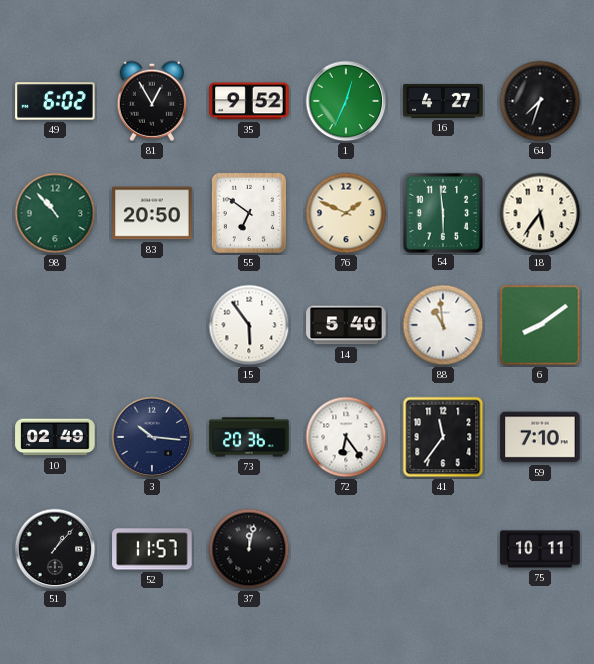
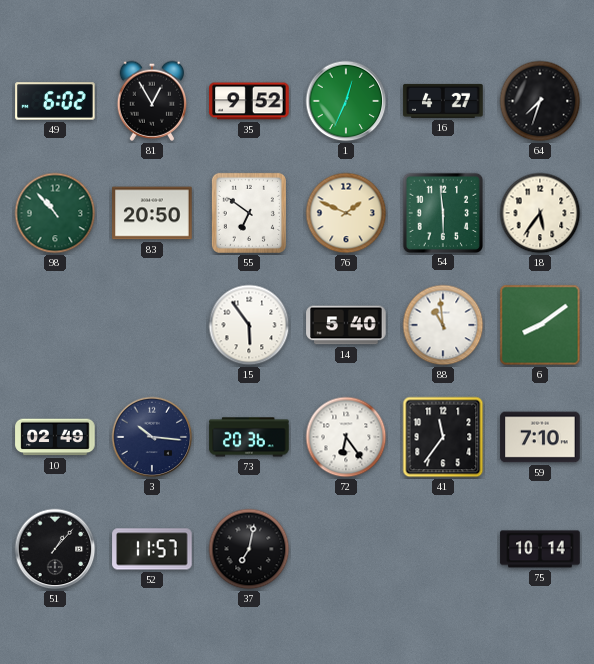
37: 12:02 -> 7:02 (249, 549)
75: 10:11 -> 10:14 (540, 549)
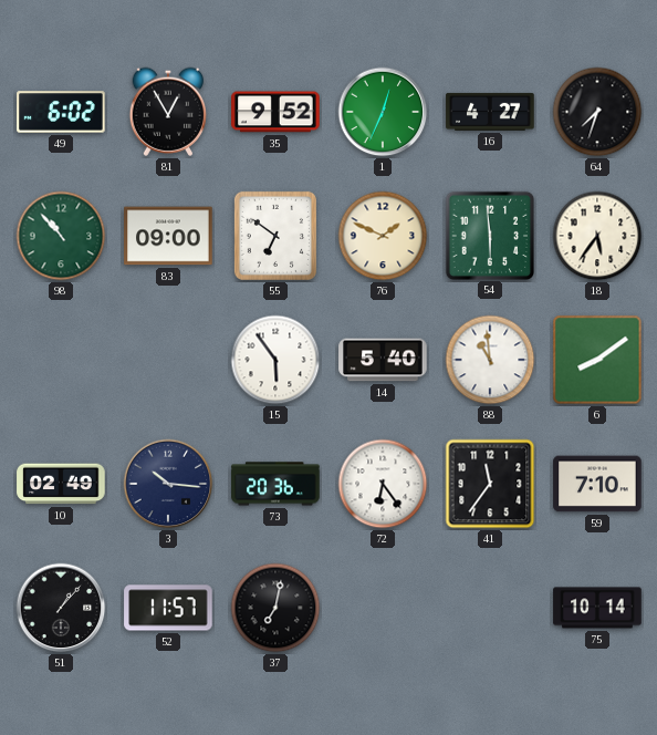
83: 20:50 -> 09:00 (168, 236)
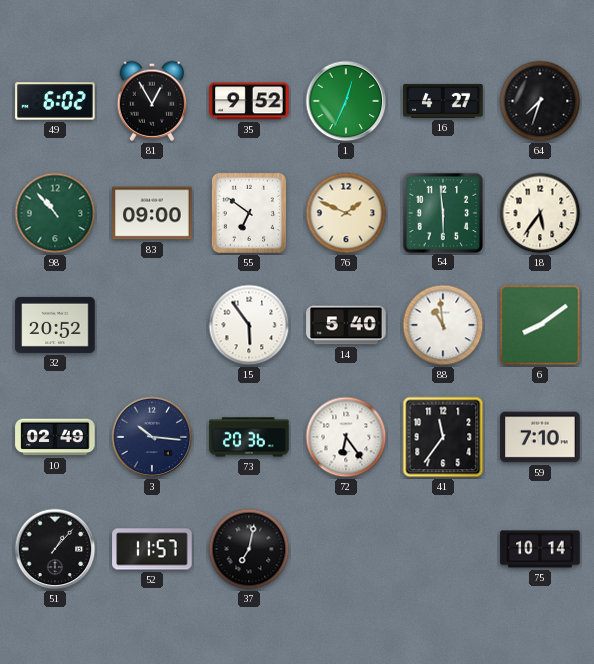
32: none -> 20:52 (55, 325)
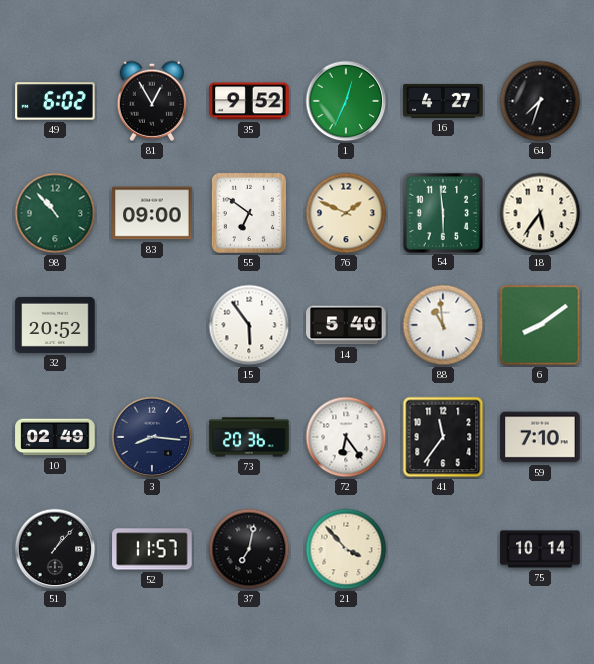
3: 10:16 -> 8:16 (152, 437)
21: none -> 3:53 (346, 549)
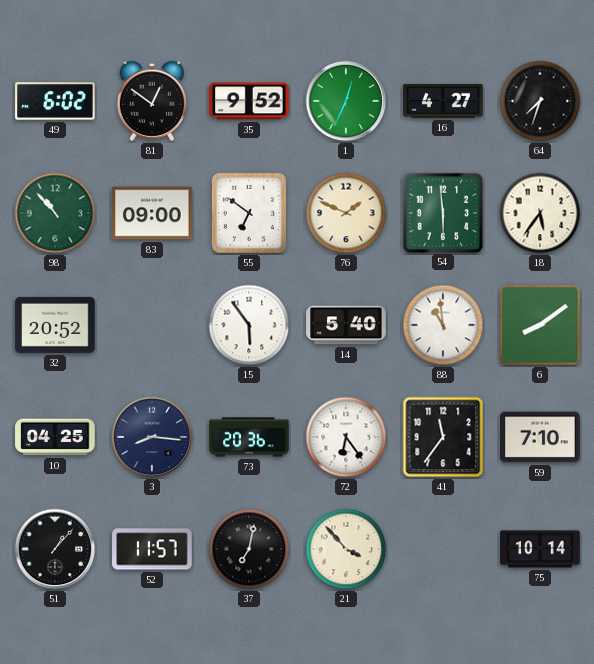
81: 12:55 -> 12:51 (152, 101)
10: 02:49 -> 04:25 (55, 437)
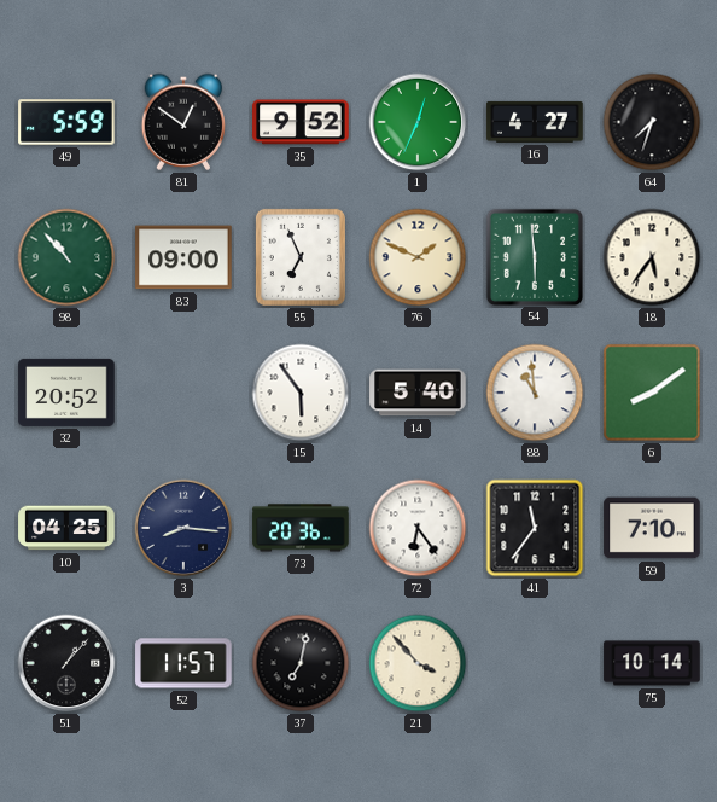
49: 6:02 -> 5:59 (66, 122)
55: 6:51 -> 6:56 (301, 257)
